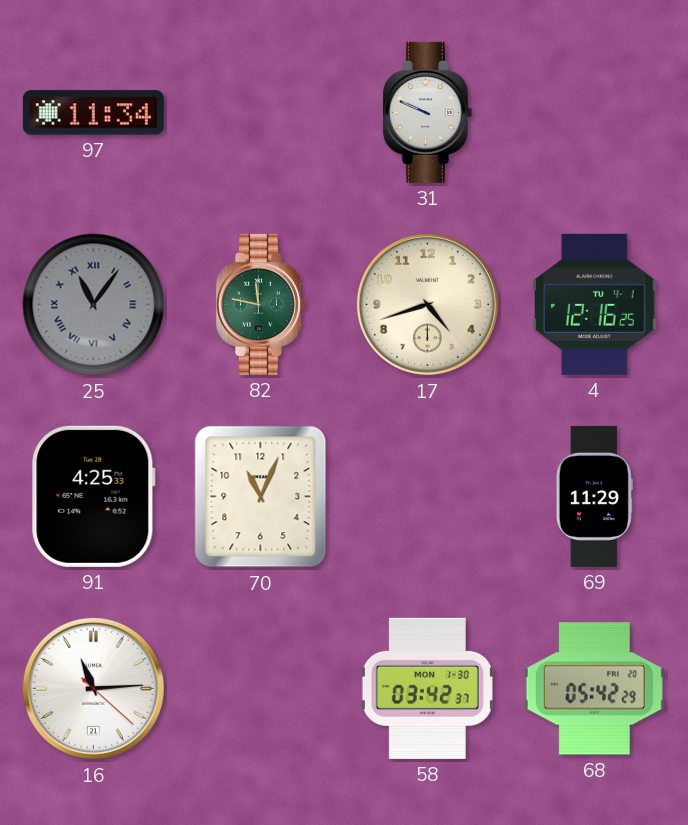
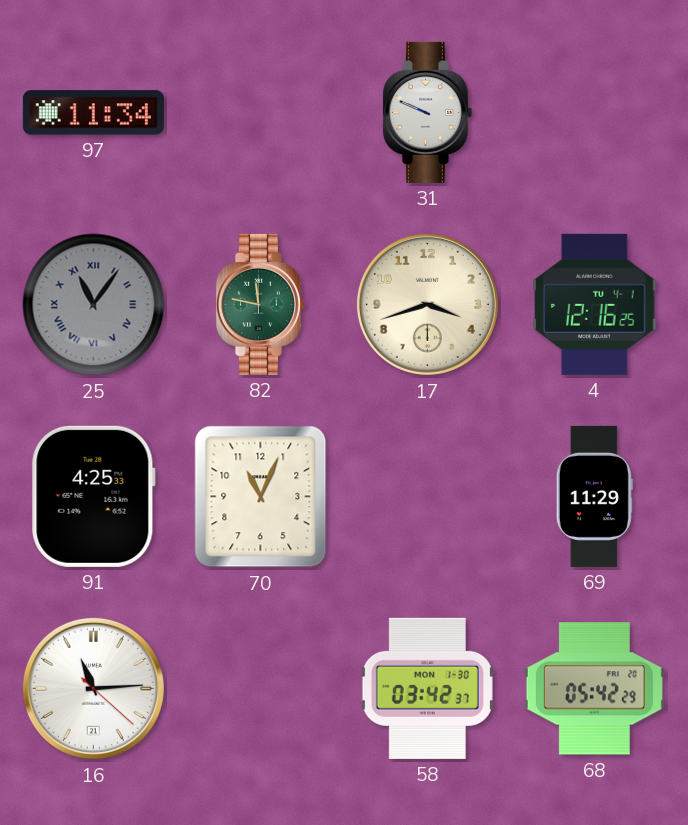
17: 4:42 -> 3:42 (427, 304)
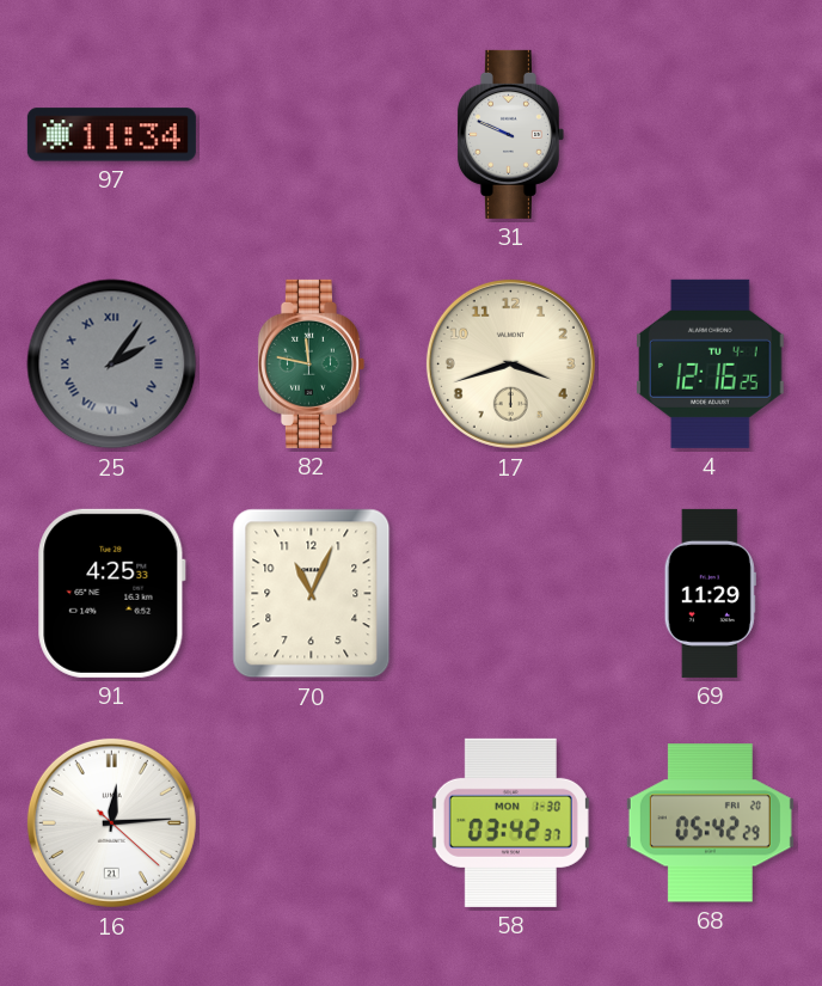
25: 11:06 -> 2:06 (112, 365)
16: 11:14 -> 12:14 (111, 822)
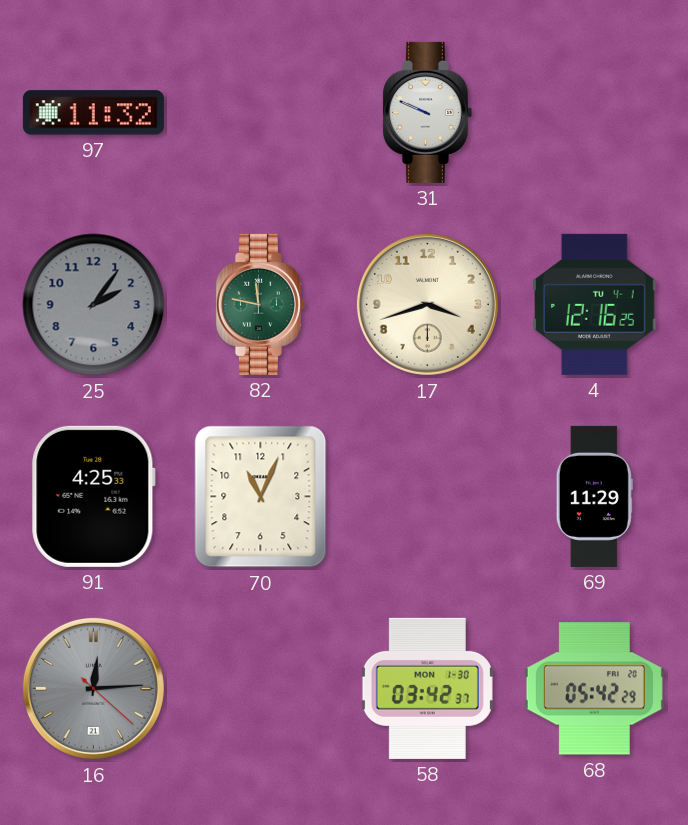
97: 11:34 -> 11:32 (93, 113)
25 numerals: Roman -> Arabic (94, 305)
16 dial: white -> grey (93, 688)
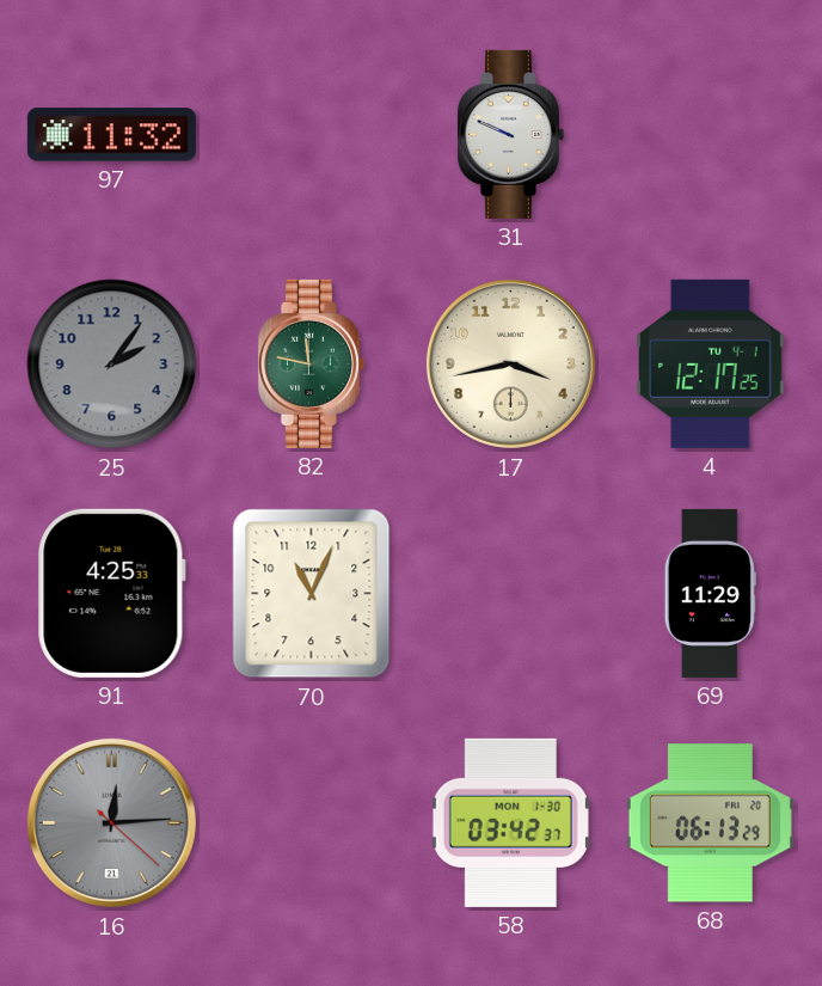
17: 3:42 -> 3:43 (510, 363)
4: 12:16 -> 12:17 (710, 363)
68: 05:42 -> 06:13 (710, 823)
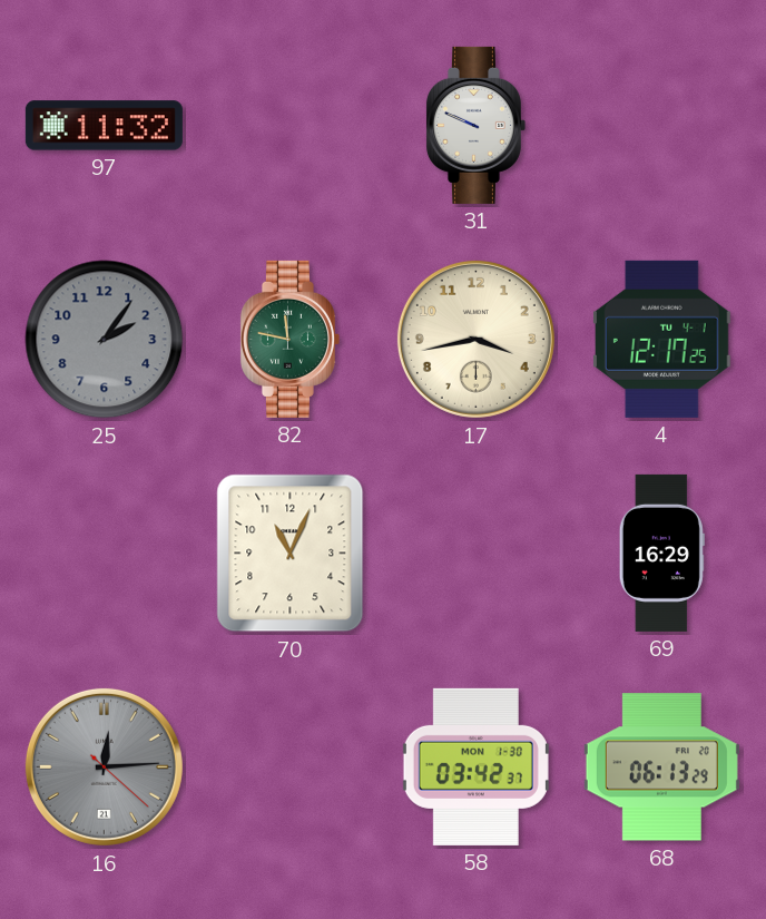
91: 4:25 -> none (111, 593)
69: 11:29 -> 16:29 (661, 553)
